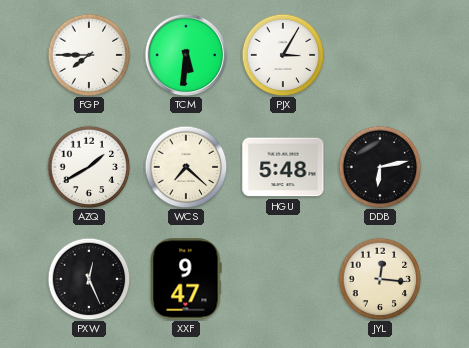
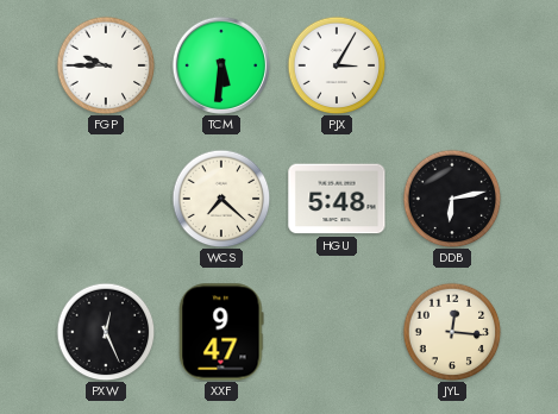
FGP: 7:45 -> 9:45 (106, 65)
AZQ: 1:40 -> none (89, 167)
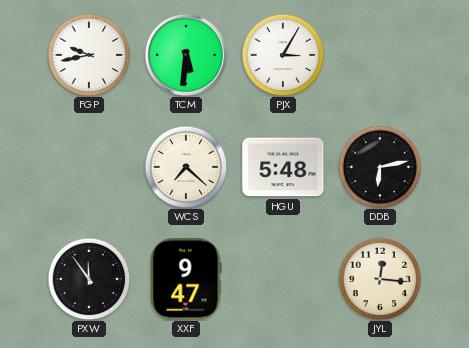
FGP: 9:45 -> 9:43 (89, 55)
PXW: 12:26 -> 11:54 (89, 279)
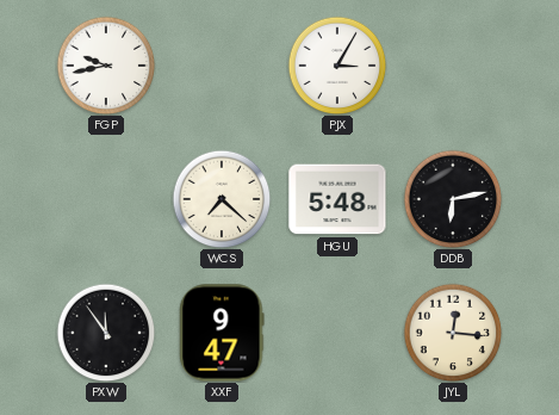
TCM: 5:31 -> none (185, 54)
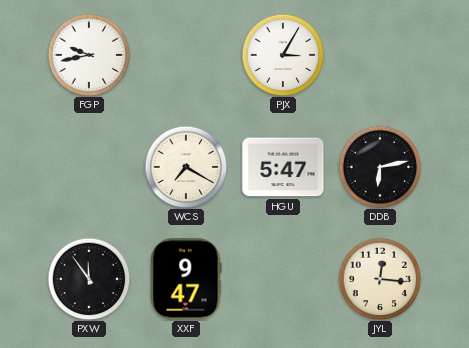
WCS: 7:22 -> 7:20 (186, 167)
HGU: 5:48 -> 5:47 (283, 167)
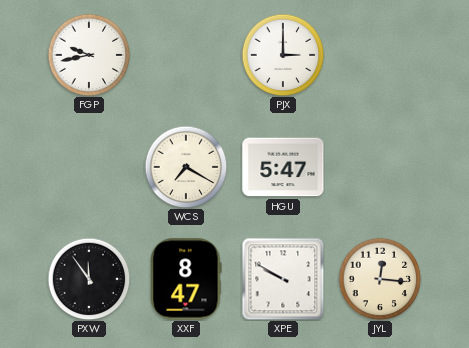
PJX: 3:05 -> 3:00 (283, 55)
DDB: 6:13 -> none (380, 167)
XXF: 9:47 -> 8:47 (186, 279)
XPE: none -> 9:50 (283, 279)
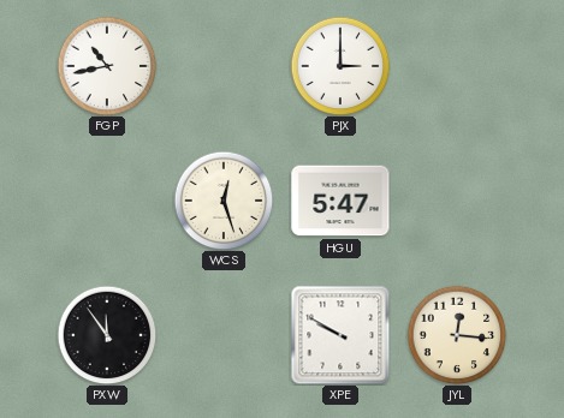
FGP: 9:43 -> 10:43 (107, 66)
WCS: 7:20 -> 12:27 (224, 201)
XXF: 8:47 -> none (186, 279)
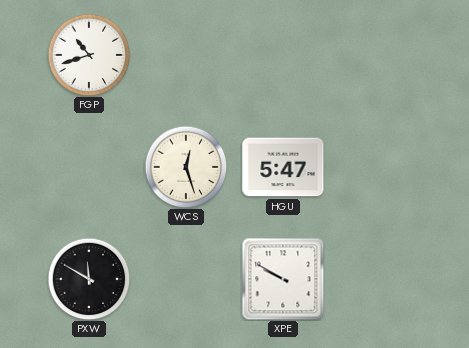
FGP: 10:43 -> 10:42 (89, 55)
PJX: 3:00 -> none (340, 66)
PXW: 11:54 -> 11:50 (89, 279)
JYL: 12:16 -> none (457, 335)
